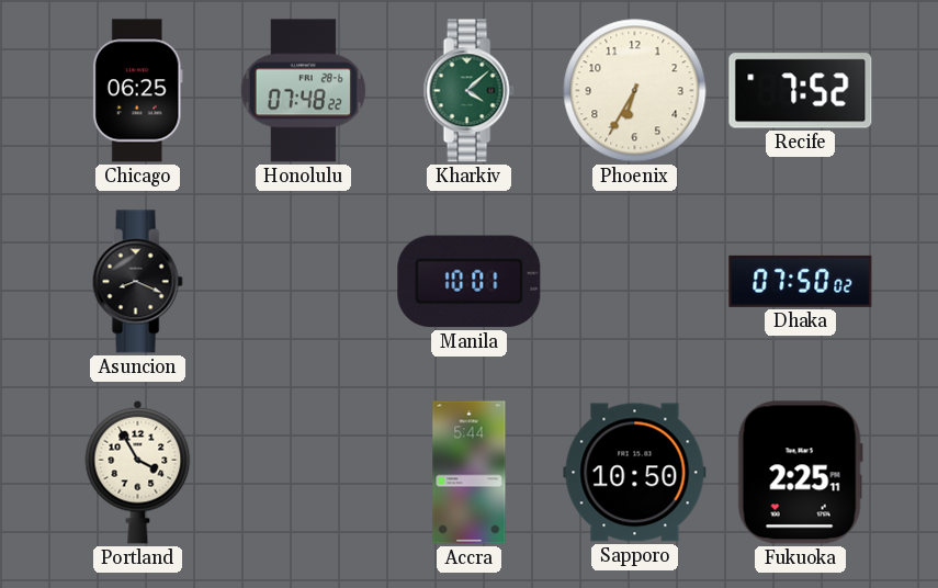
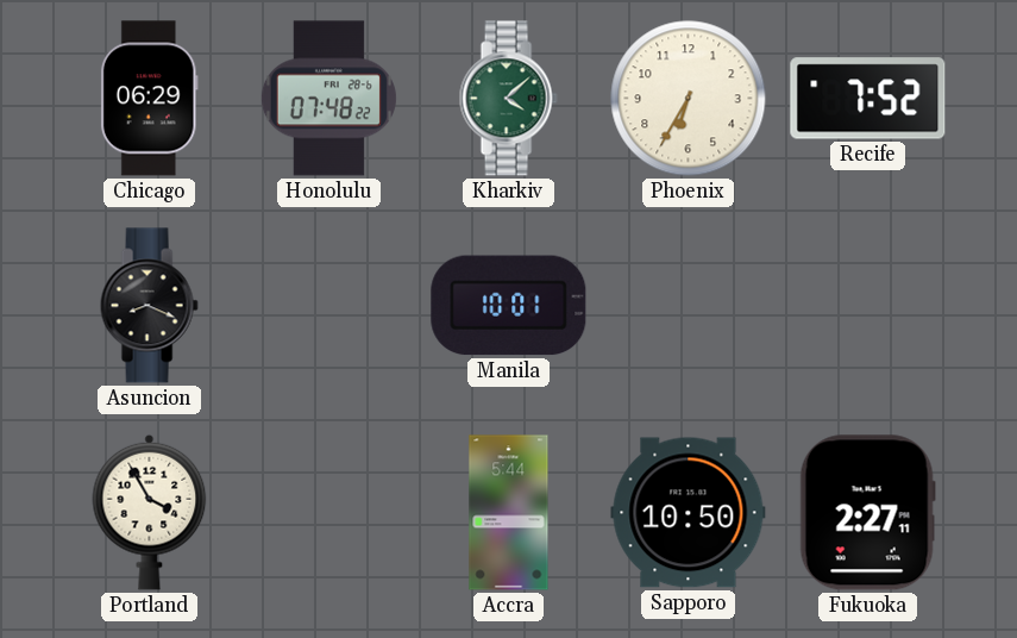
Chicago: 06:25 -> 06:29 (149, 99)
Dhaka: 07:50 -> none (801, 281)
Fukuoka: 2:25 -> 2:27 (867, 513)
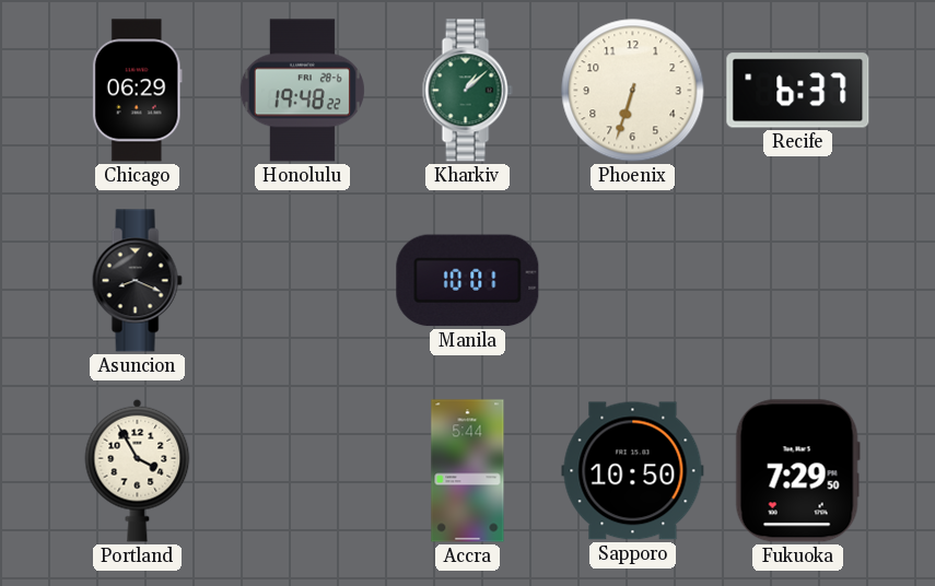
Honolulu: 07:48 -> 19:48 (302, 91)
Kharkiv: 4:08 -> 1:08 (467, 91)
Phoenix: 6:35 -> 6:33 (633, 91)
Recife: 7:52 -> 6:37 (798, 91)
Fukuoka: 2:27 -> 7:29 (797, 471)
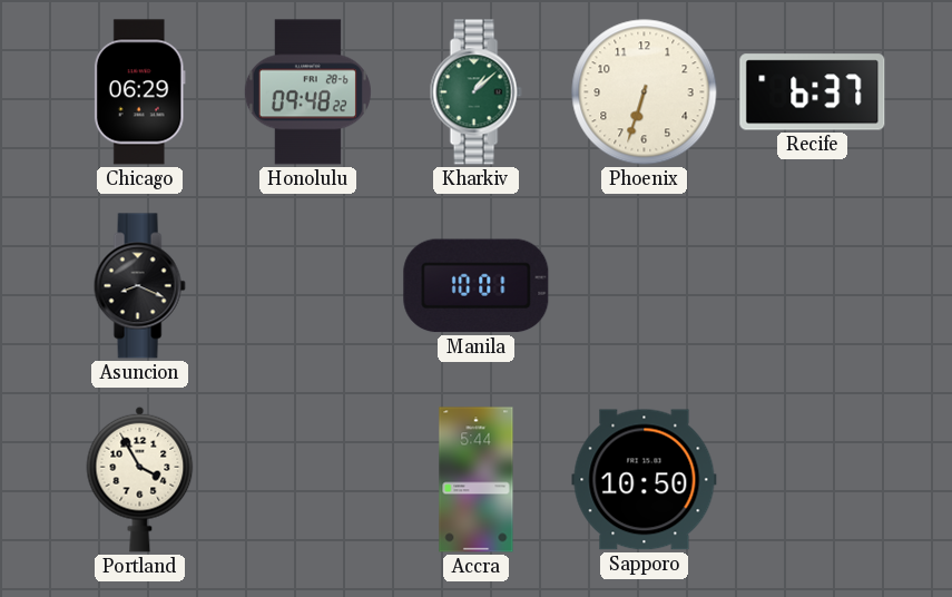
Honolulu: 19:48 -> 09:48 (307, 92)
Fukuoka: 7:29 -> none (797, 471)
